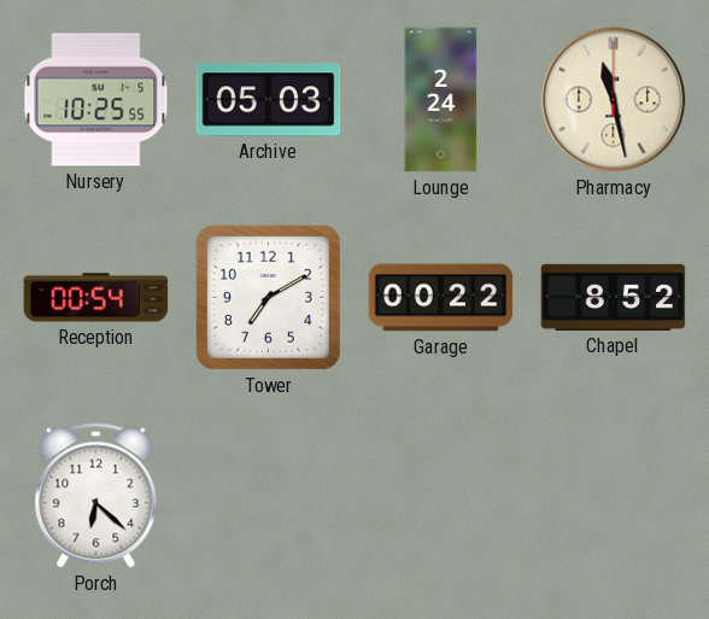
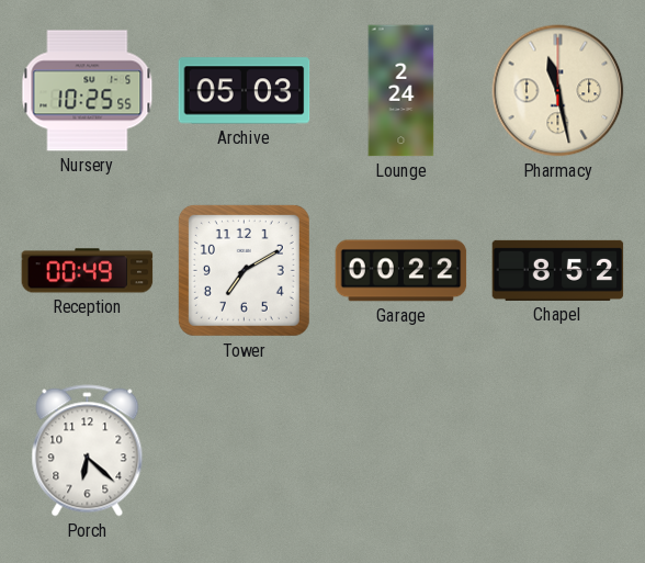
Reception: 00:54 -> 00:49 (88, 271)
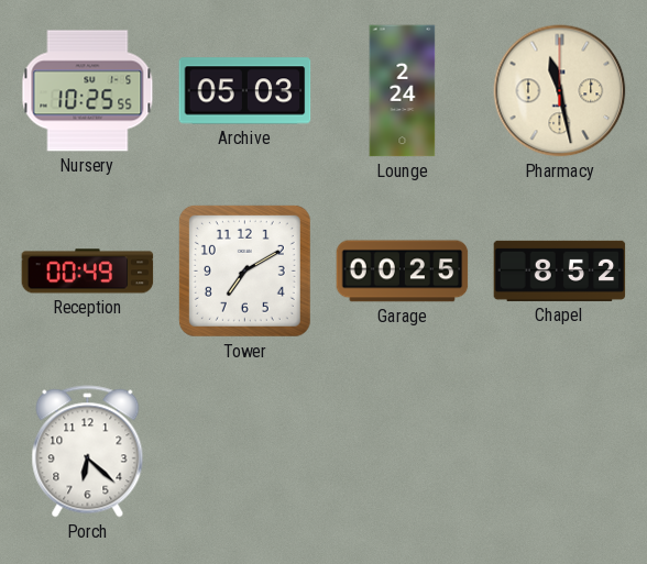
Garage: 00:22 -> 00:25 (403, 272)
